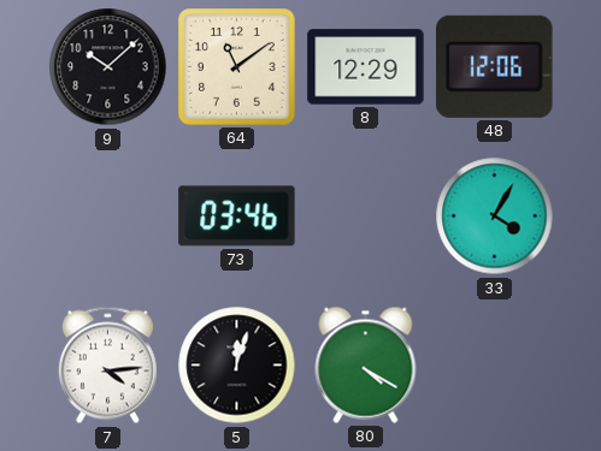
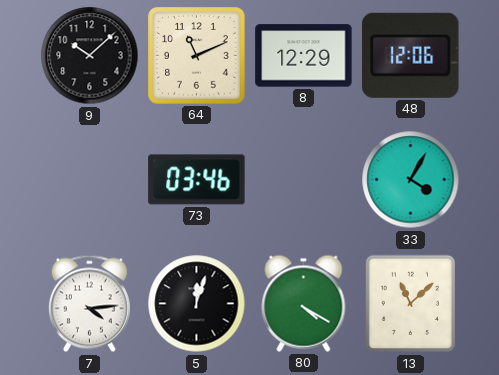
64: 11:09 -> 11:11 (197, 56)
13: none -> 11:08 (410, 304)
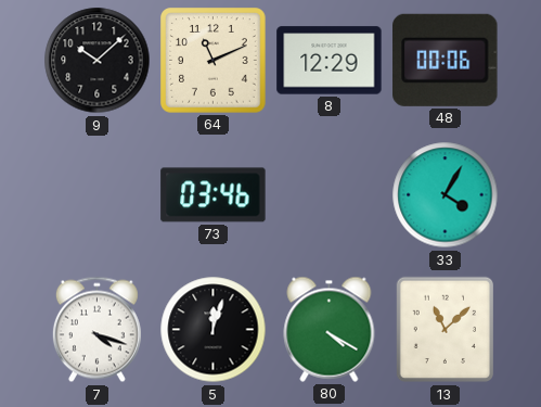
48: 12:06 -> 00:06 (446, 60)
7: 4:14 -> 4:18 (96, 330)
